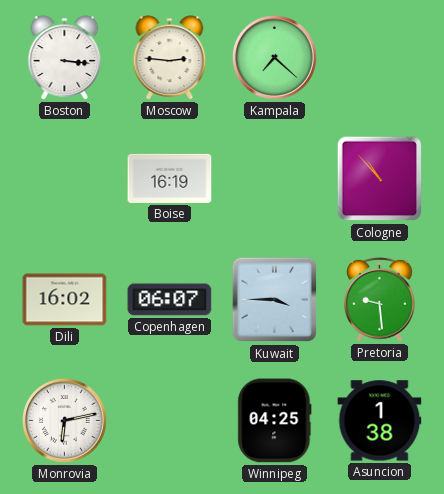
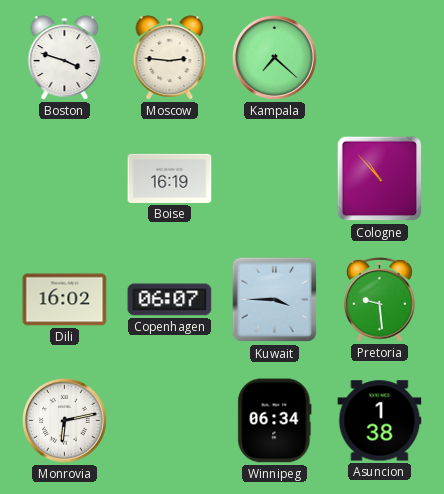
Boston: 3:16 -> 3:48 (65, 58)
Winnipeg: 04:25 -> 06:34 (275, 421)
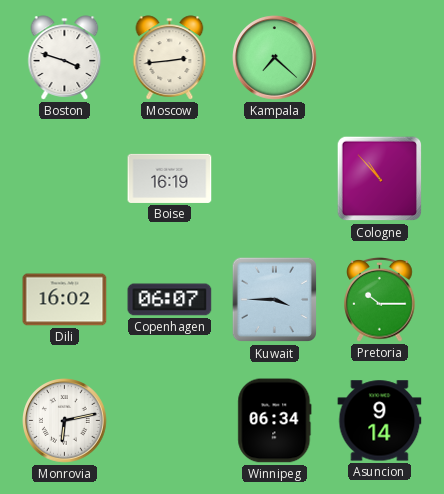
Moscow: 2:46 -> 2:44 (170, 58)
Pretoria: 9:29 -> 10:15 (380, 299)
Asuncion: 1:38 -> 9:14 (380, 421)
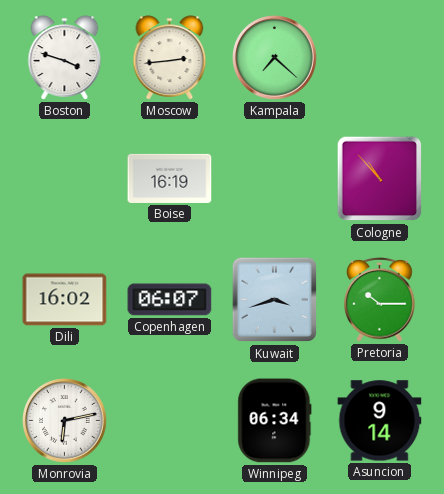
Kuwait: 3:45 -> 3:42 (275, 300)
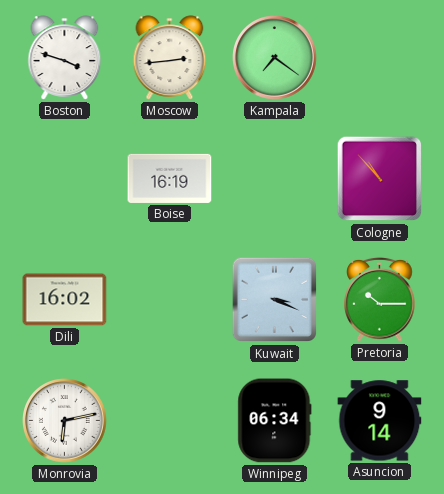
Kampala: 7:22 -> 7:21 (275, 58)
Copenhagen: 06:07 -> none (170, 300)
Kuwait: 3:42 -> 3:19 (275, 300)
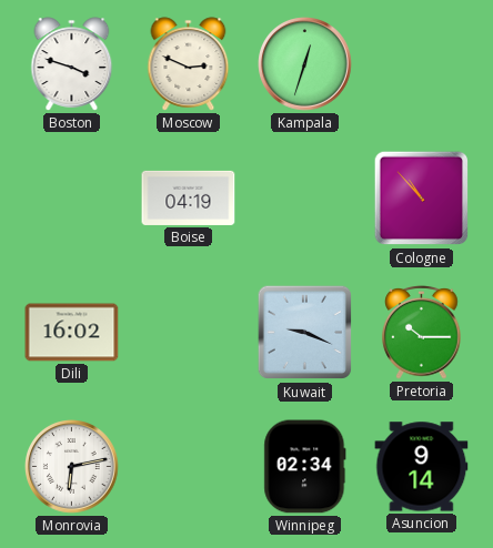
Moscow: 2:44 -> 2:49 (189, 64)
Kampala: 7:21 -> 12:33 (305, 64)
Boise: 16:19 -> 04:19 (189, 197)
Kuwait: 3:19 -> 9:19 (305, 333)
Winnipeg: 06:34 -> 02:34 (305, 467)
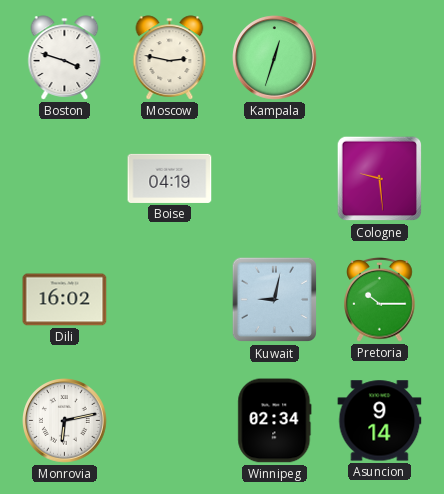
Moscow: 2:49 -> 2:47 (170, 58)
Cologne: 10:53 -> 9:29 (380, 179)
Kuwait: 9:19 -> 9:02 (275, 300)
